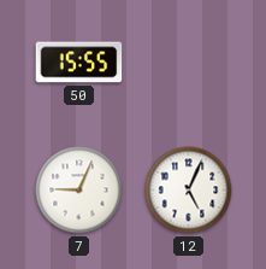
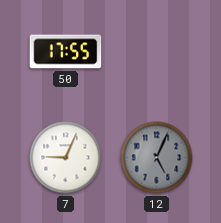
50: 15:55 -> 17:55 (66, 52)
12 dial: white -> grey (157, 158)
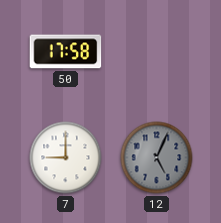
50: 17:55 -> 17:58 (66, 52)
7: 9:04 -> 9:00 (66, 158)
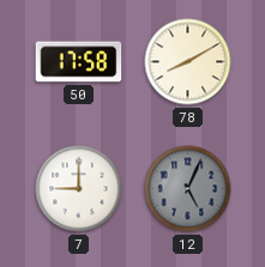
78: none -> 8:10 (188, 62)
